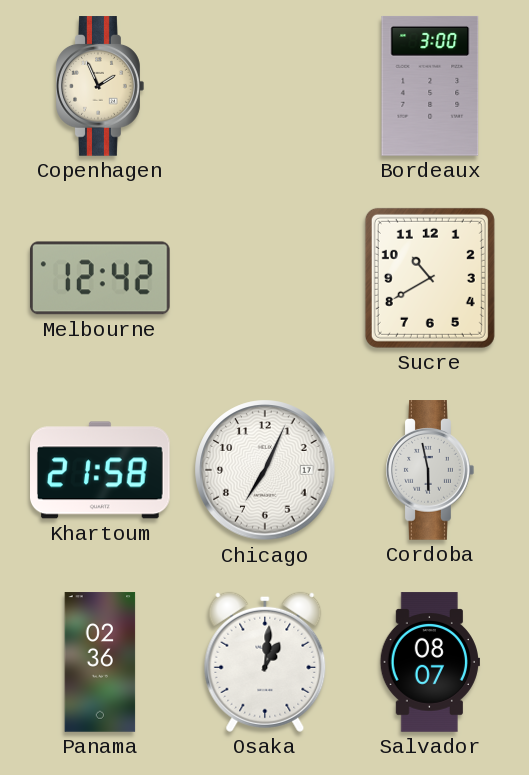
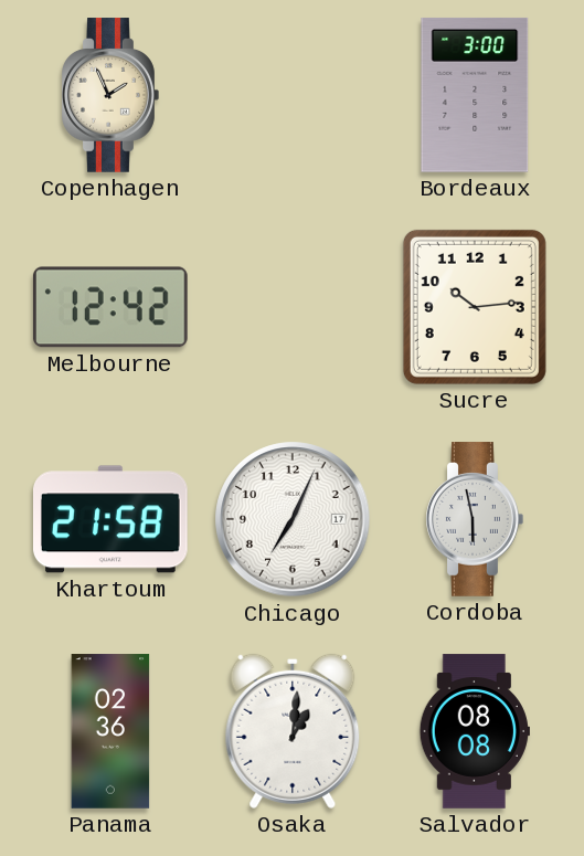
Sucre: 10:40 -> 10:14 (475, 307)
Salvador: 08:07 -> 08:08 (475, 731)
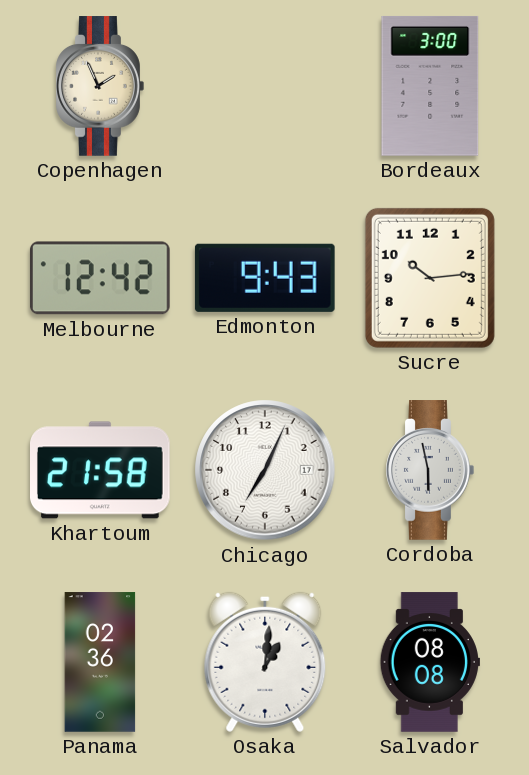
Edmonton: none -> 9:43 (265, 278)
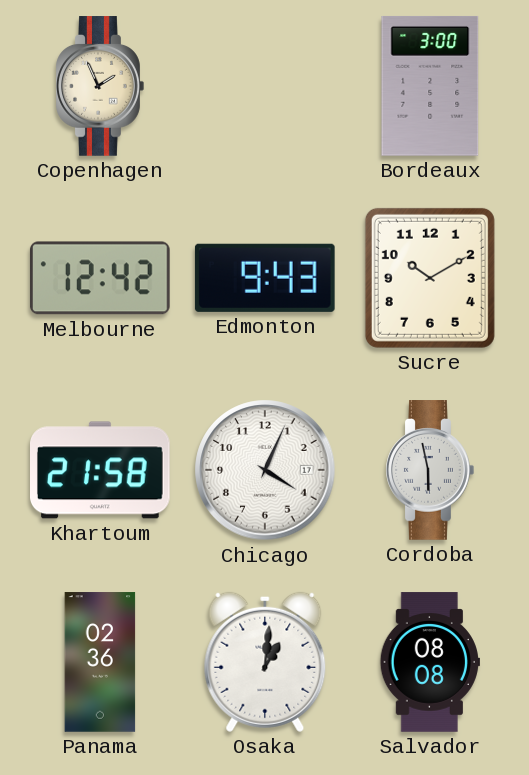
Sucre: 10:14 -> 10:10 (430, 278)
Chicago: 7:04 -> 4:04 (265, 470)
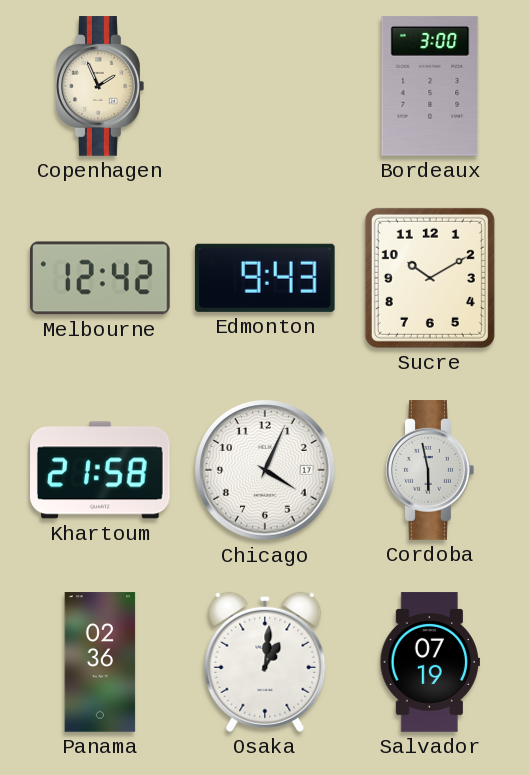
Salvador: 08:08 -> 07:19 (430, 662)
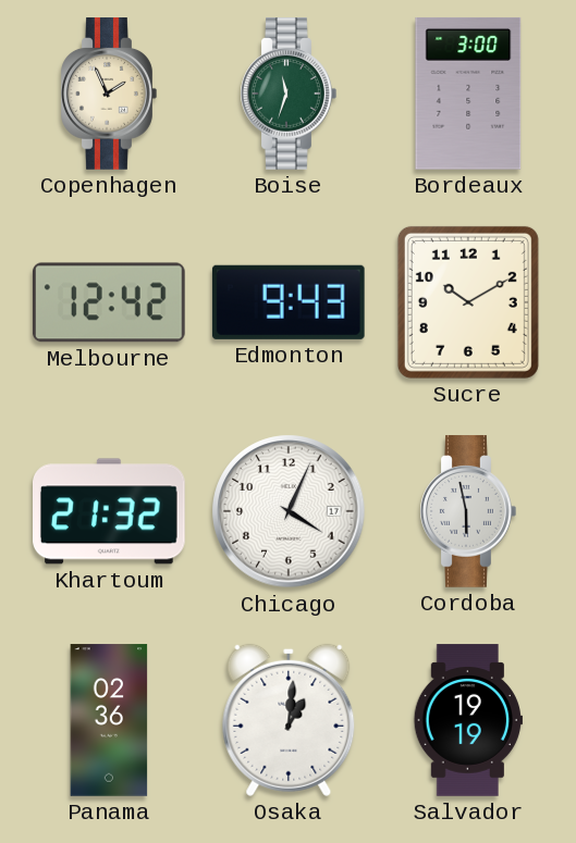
Boise: none -> 11:33 (289, 94)
Khartoum: 21:58 -> 21:32 (110, 511)
Salvador: 07:19 -> 19:19 (468, 720)
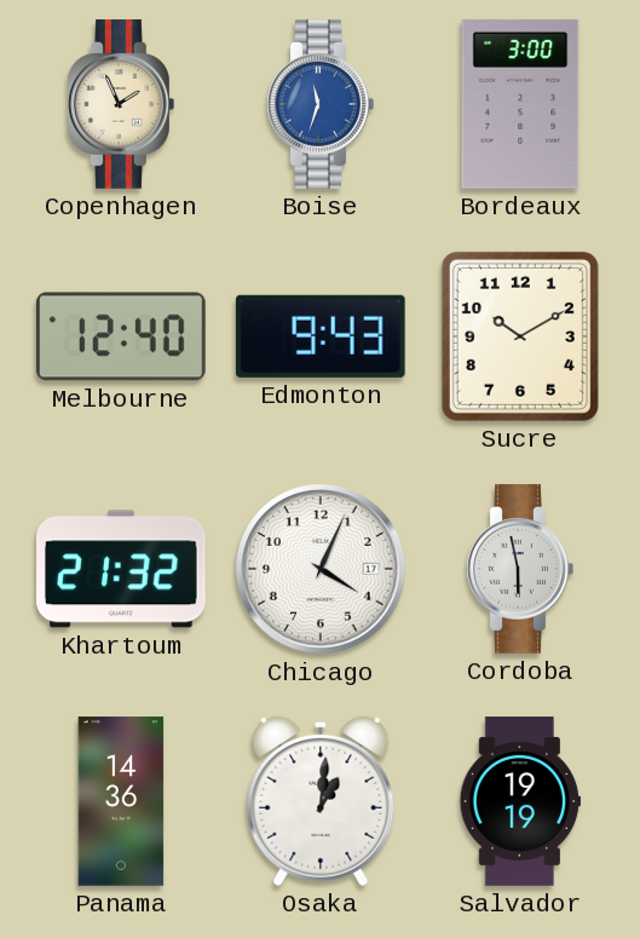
Boise dial: green -> blue (321, 104)
Melbourne: 12:42 -> 12:40 (121, 336)
Panama: 02:36 -> 14:36 (121, 801)
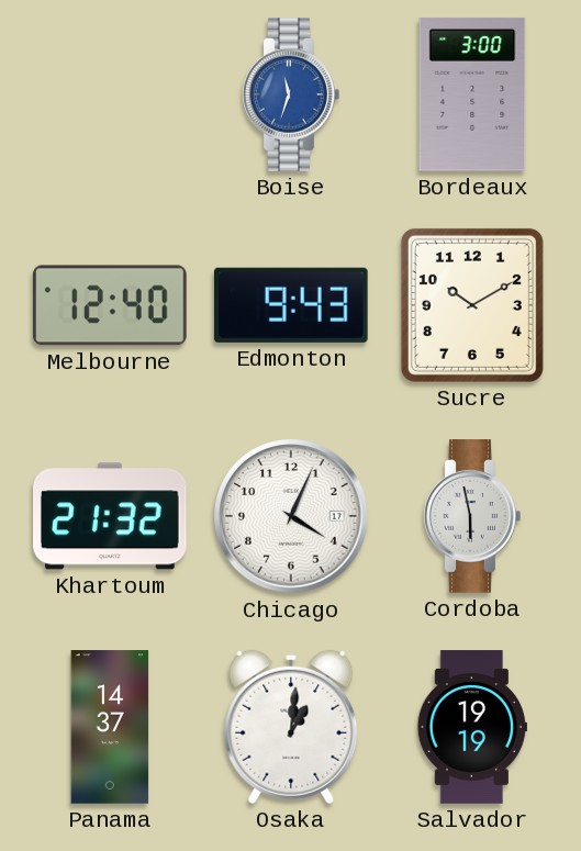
Copenhagen: 1:56 -> none (121, 104)
Panama: 14:36 -> 14:37 (110, 727)
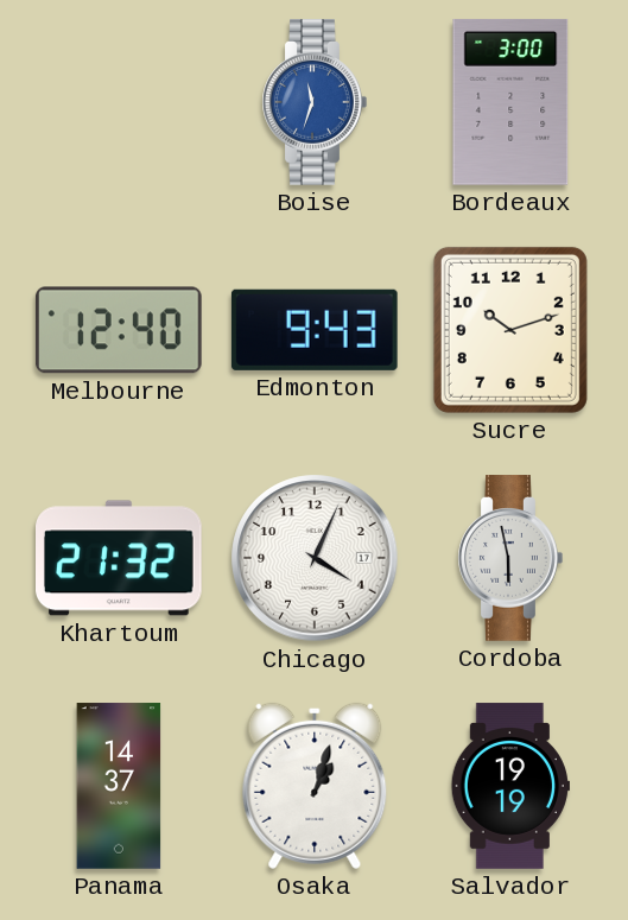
Sucre: 10:10 -> 10:12 (510, 330)
Osaka: 1:01 -> 1:03 (315, 786)
